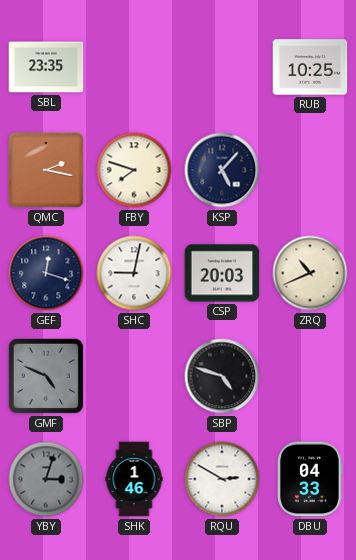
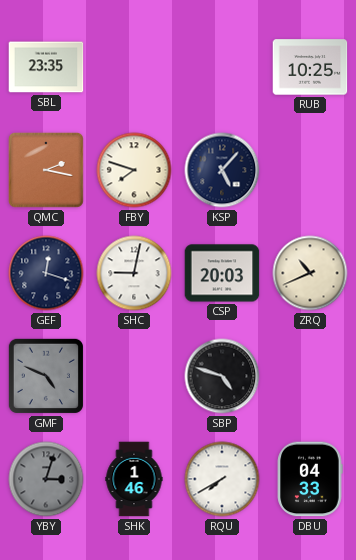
RQU: 2:50 -> 7:40 (222, 479)
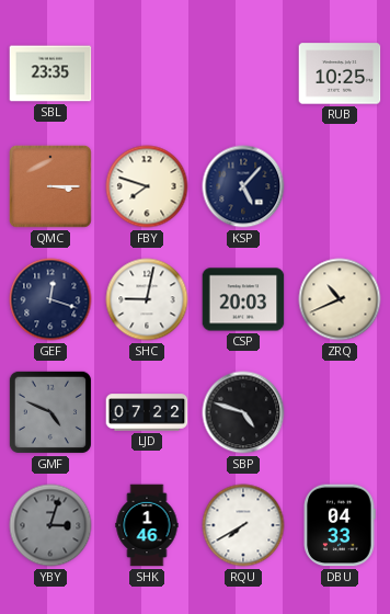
QMC: 2:17 -> 3:15 (51, 187)
LJD: none -> 07:22 (147, 412)
